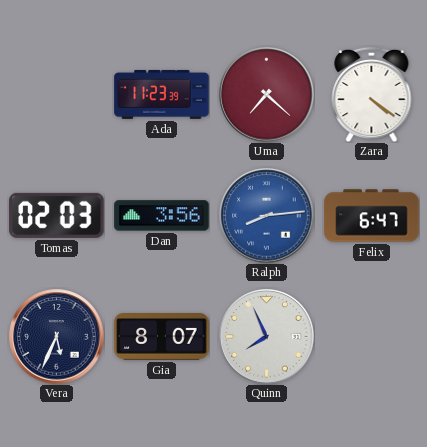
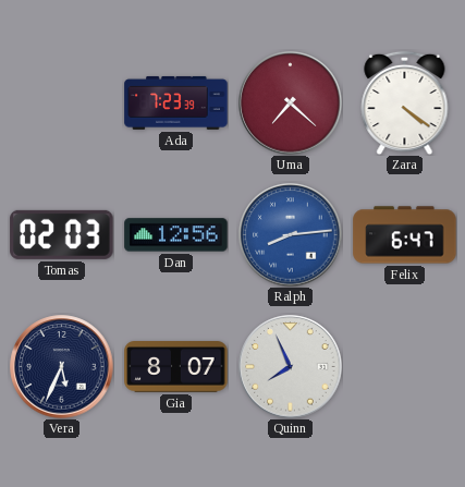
Ada: 11:23 -> 7:23 (176, 102)
Dan: 3:56 -> 12:56 (176, 235)
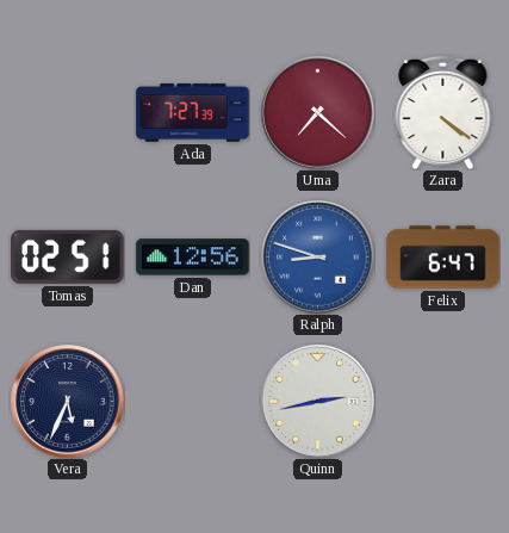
Ada: 7:23 -> 7:27 (193, 112)
Tomas: 02:03 -> 02:51 (68, 256)
Ralph: 8:14 -> 8:48 (318, 258)
Gia: 8:07 -> none (176, 367)
Quinn: 7:56 -> 2:43 (318, 402)
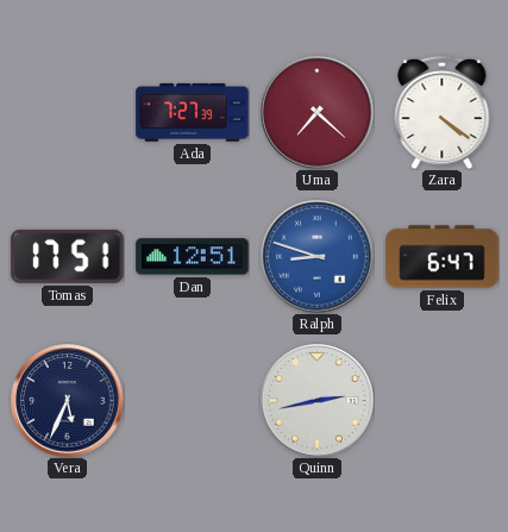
Tomas: 02:51 -> 17:51 (68, 256)
Dan: 12:56 -> 12:51 (193, 257)
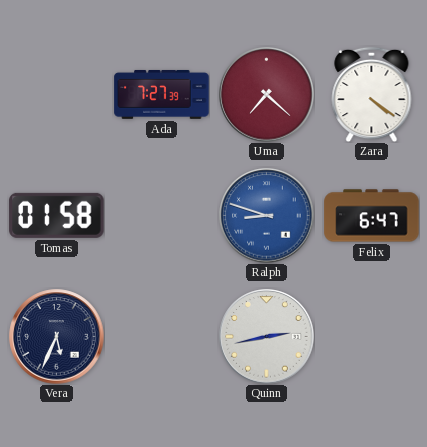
Tomas: 17:51 -> 01:58 (57, 215)
Dan: 12:51 -> none (193, 257)
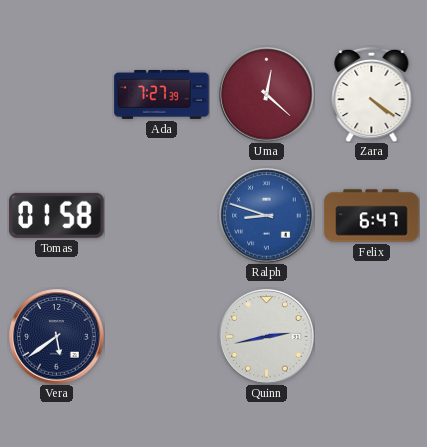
Uma: 7:22 -> 12:22 (267, 95)
Vera: 5:34 -> 5:39 (57, 337)
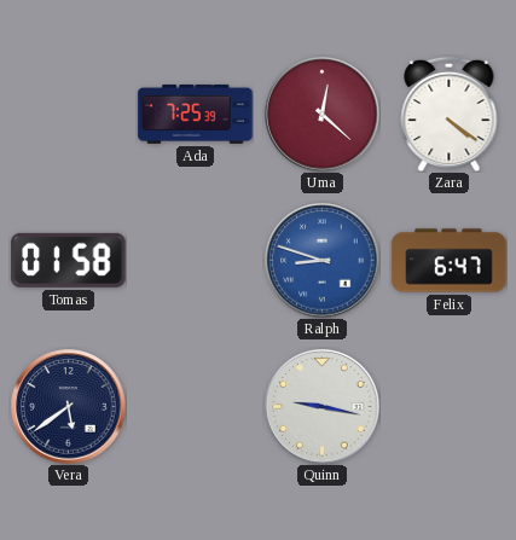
Ada: 7:27 -> 7:25 (196, 114)
Quinn: 2:43 -> 9:17 (323, 407)
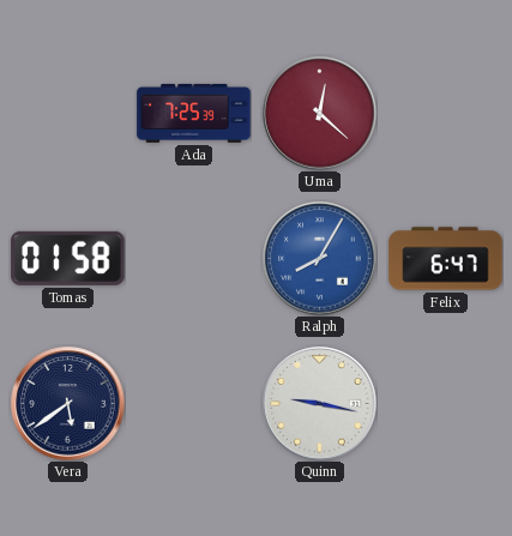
Zara: 4:21 -> none (450, 114)
Ralph: 8:48 -> 8:05 (320, 259)
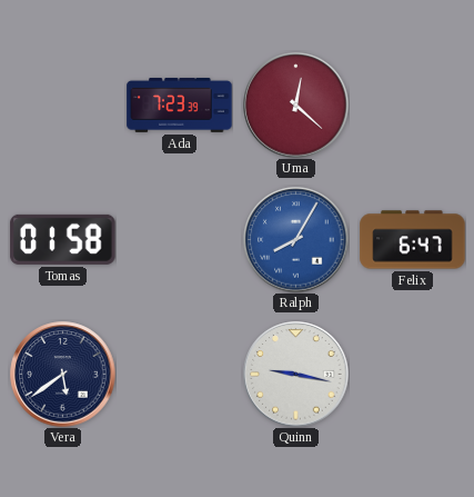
Ada: 7:25 -> 7:23 (180, 105)
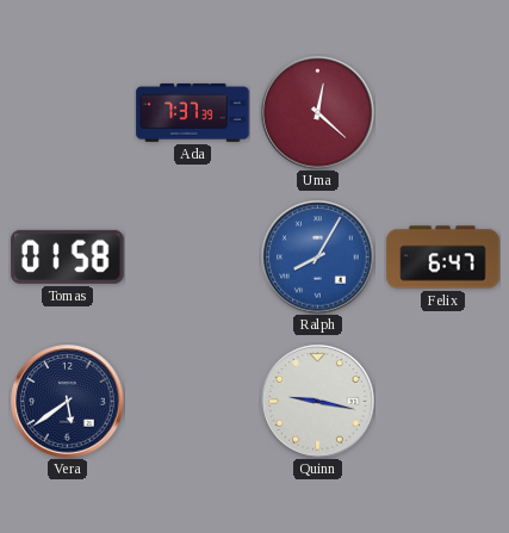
Ada: 7:23 -> 7:37 (193, 112)
